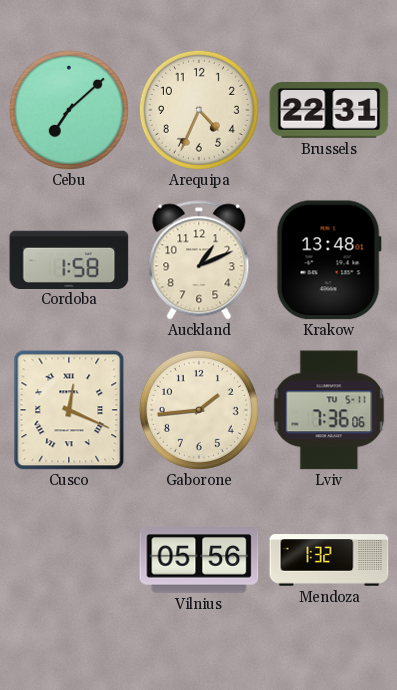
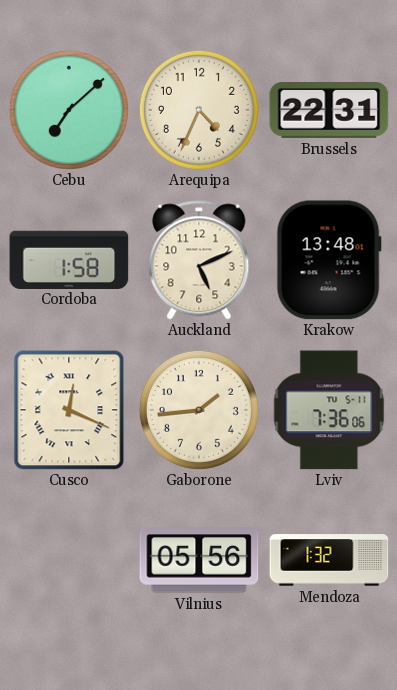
Auckland: 1:11 -> 5:11 (199, 260)
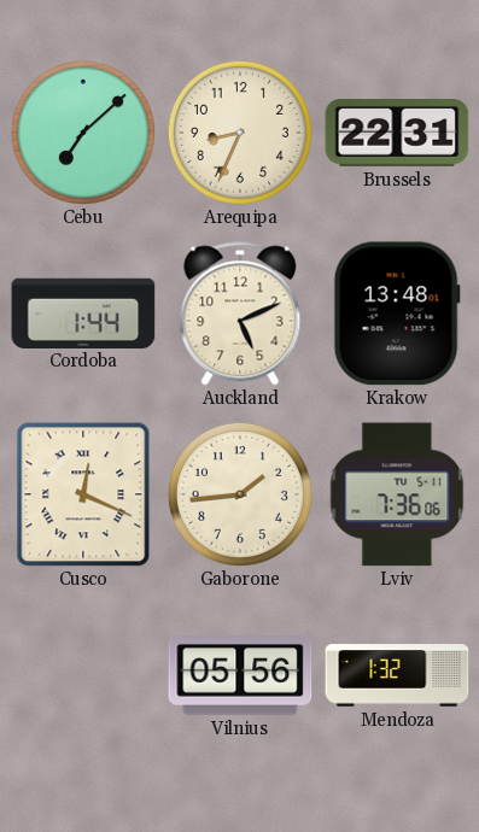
Arequipa: 4:34 -> 8:34 (240, 133)
Cordoba: 1:58 -> 1:44 (83, 312)
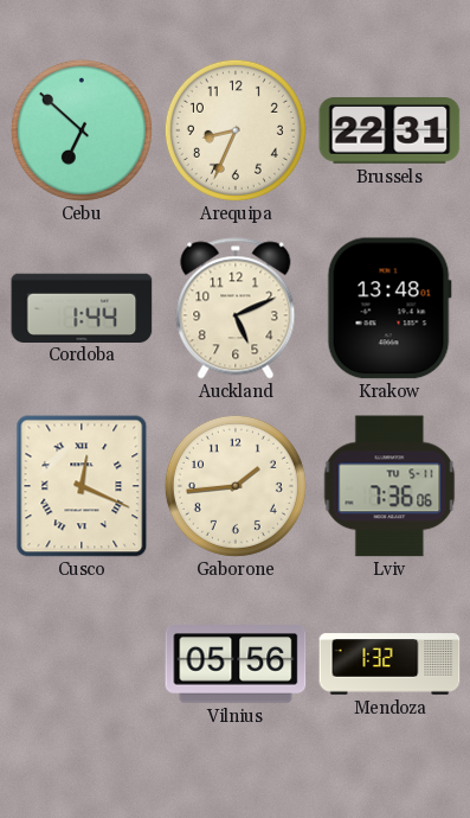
Cebu: 7:08 -> 6:52 (82, 130)
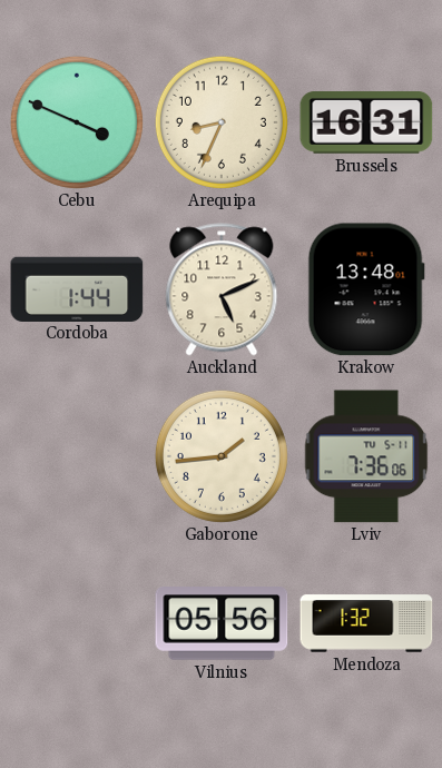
Cebu: 6:52 -> 3:49 (77, 122)
Brussels: 22:31 -> 16:31 (366, 124)
Cusco: 12:19 -> none (82, 486)
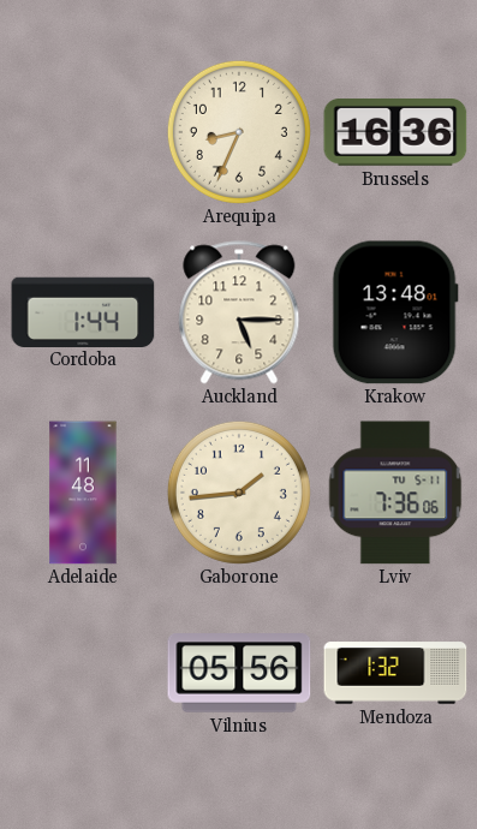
Cebu: 3:49 -> none (77, 122)
Brussels: 16:31 -> 16:36 (395, 133)
Auckland: 5:11 -> 5:15 (239, 312)
Adelaide: none -> 11:48 (83, 493)
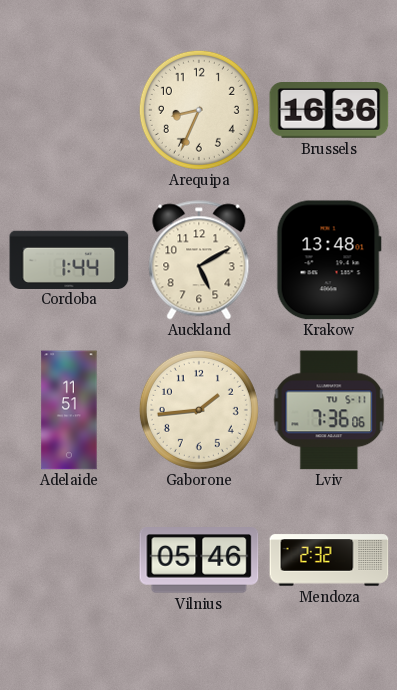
Auckland: 5:15 -> 5:10 (199, 260)
Adelaide: 11:48 -> 11:51 (69, 410)
Vilnius: 05:56 -> 05:46 (199, 560)
Mendoza: 1:32 -> 2:32 (329, 560)
